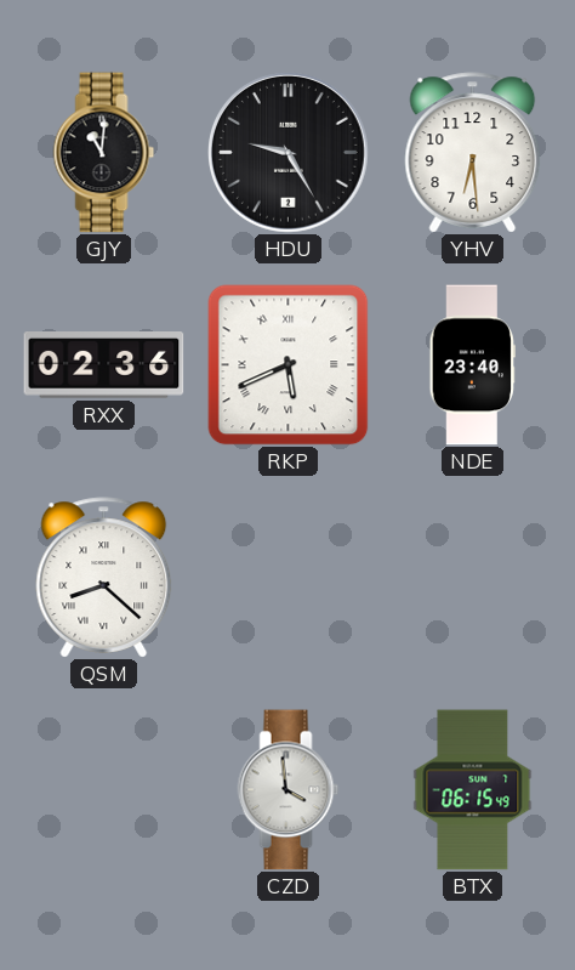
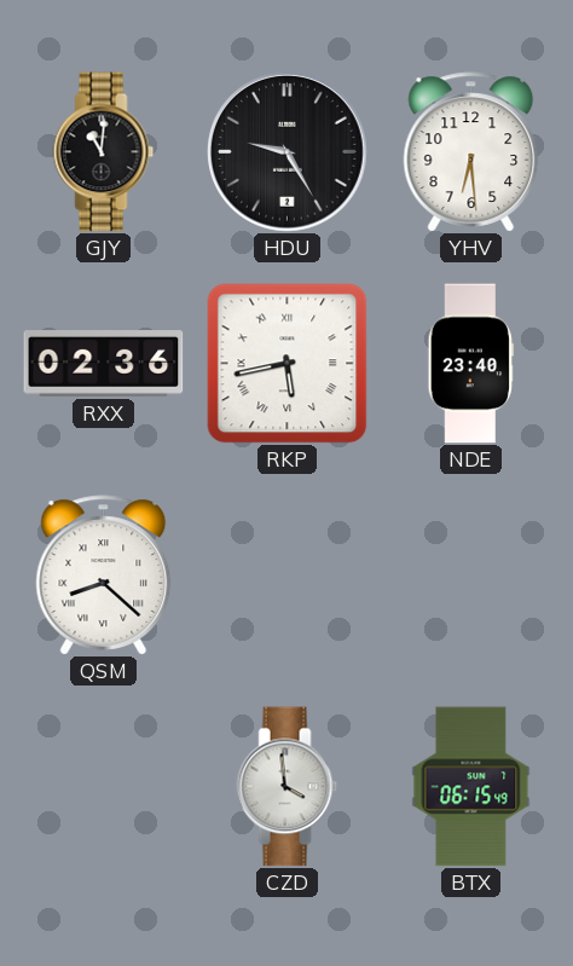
RKP: 5:41 -> 5:43 (288, 364)
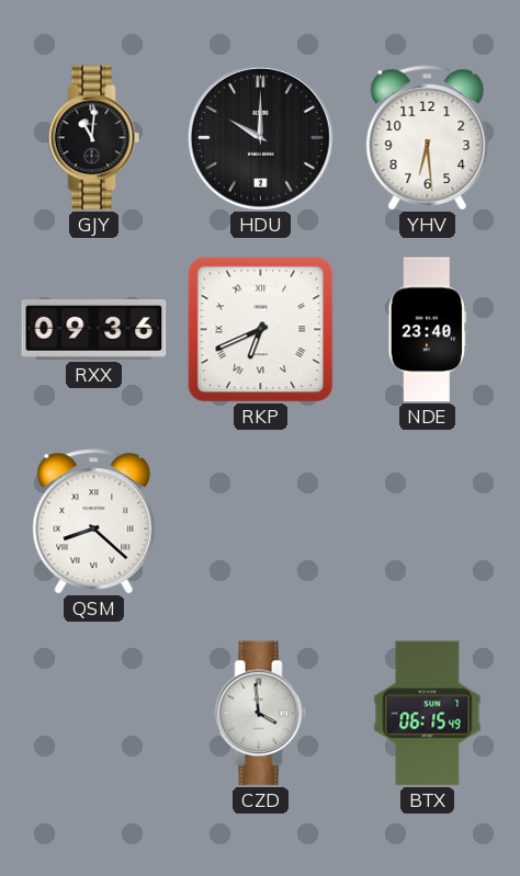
HDU: 9:25 -> 10:00 (261, 138)
RXX: 02:36 -> 09:36 (94, 330)
RKP: 5:43 -> 6:41 (261, 330)
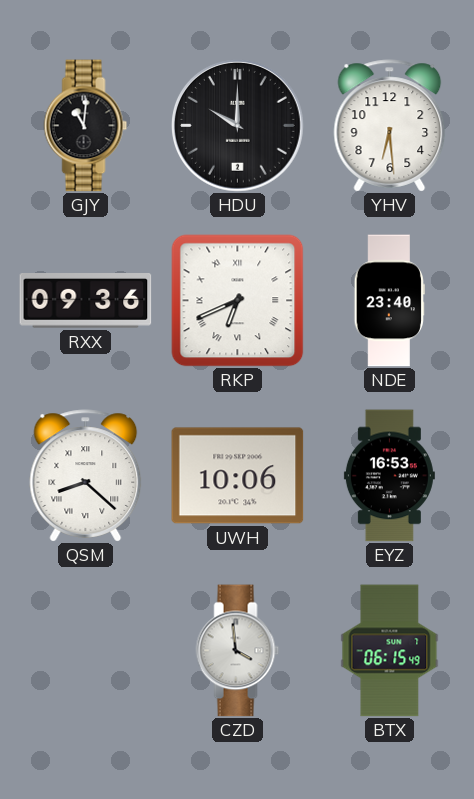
UWH: none -> 10:06 (238, 476)
EYZ: none -> 16:53 (389, 476)
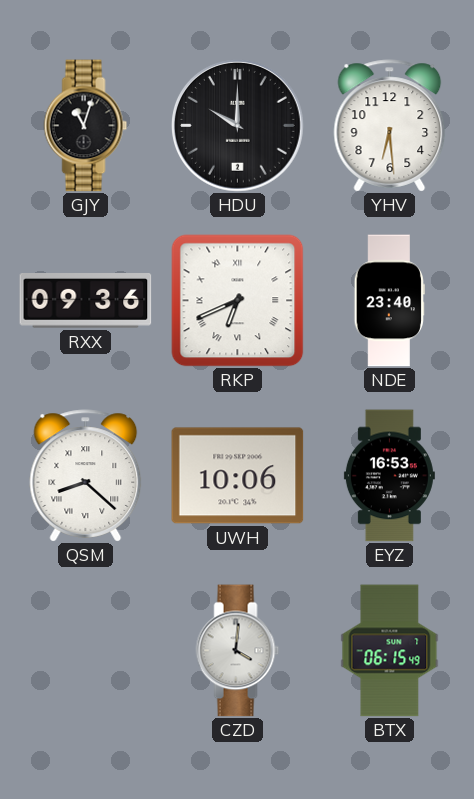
GJY: 11:01 -> 11:03 (86, 126)
CZD: 3:59 -> 4:01 (238, 651)
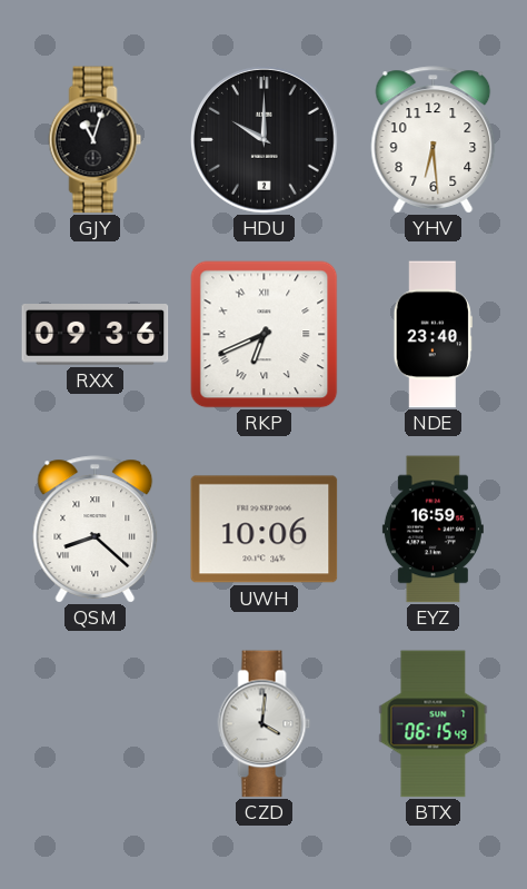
EYZ: 16:53 -> 16:59 (432, 530)
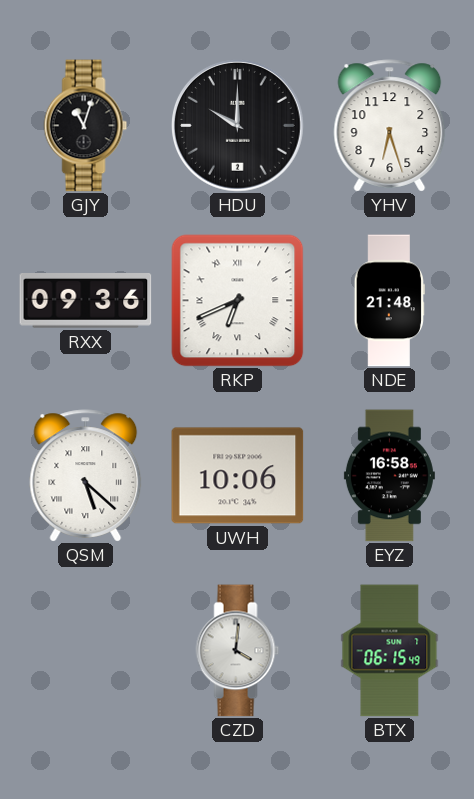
YHV: 6:29 -> 6:27 (390, 126)
NDE: 23:40 -> 21:48 (389, 301)
QSM: 8:22 -> 5:22 (86, 476)
EYZ: 16:59 -> 16:58 (389, 476)
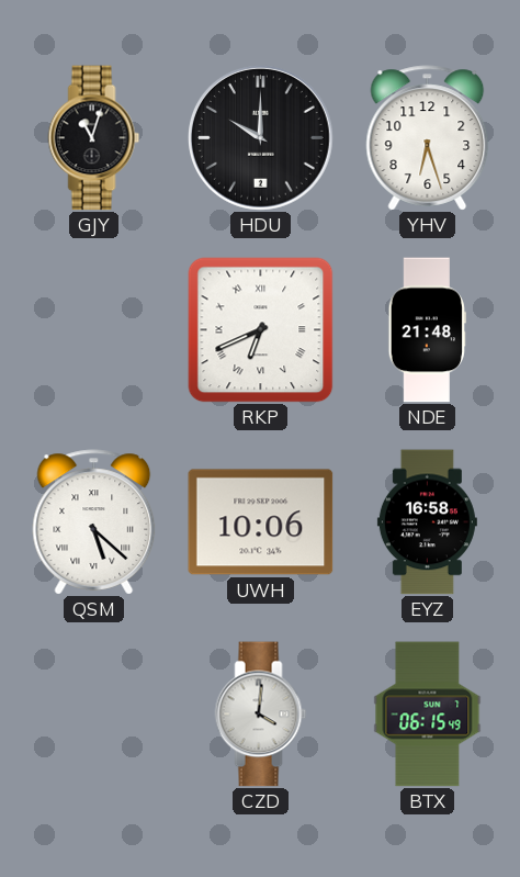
RXX: 09:36 -> none (86, 301)
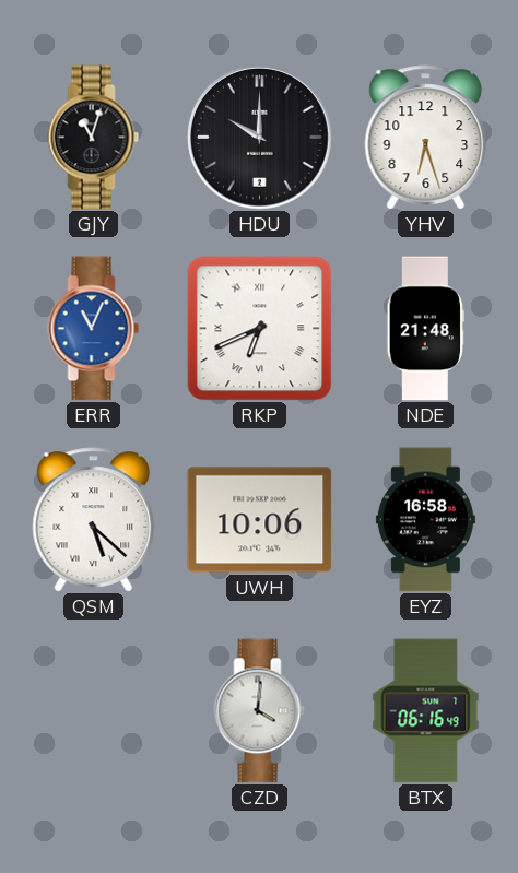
ERR: none -> 11:04 (94, 329)
BTX: 06:15 -> 06:16 (426, 711)
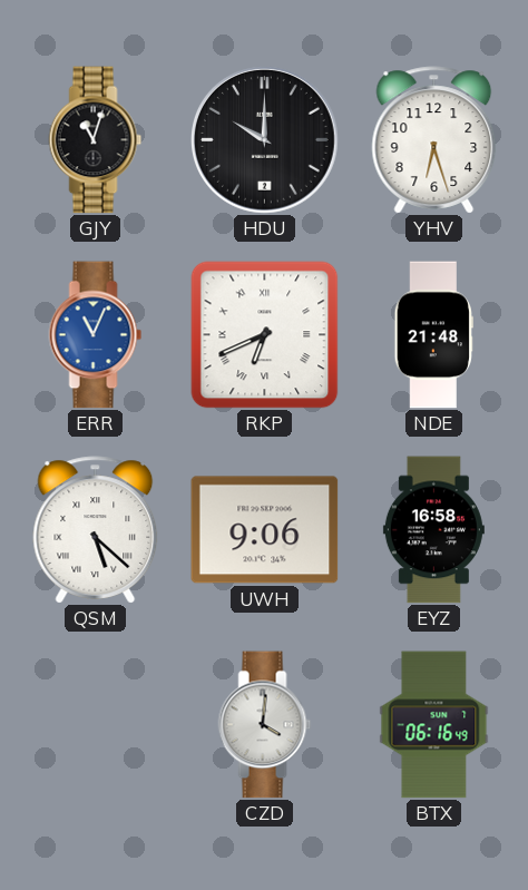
UWH: 10:06 -> 9:06 (265, 530)
